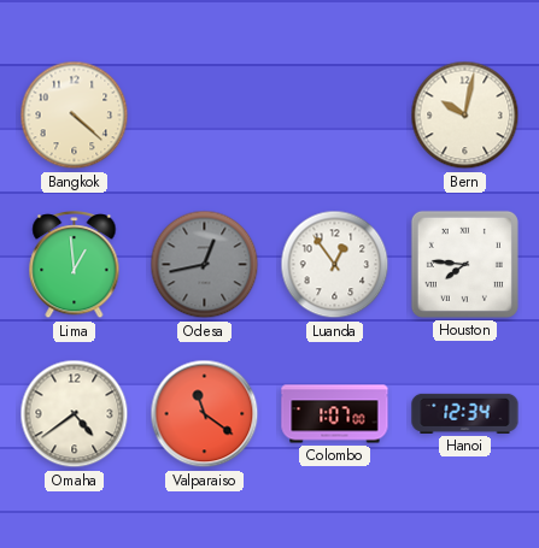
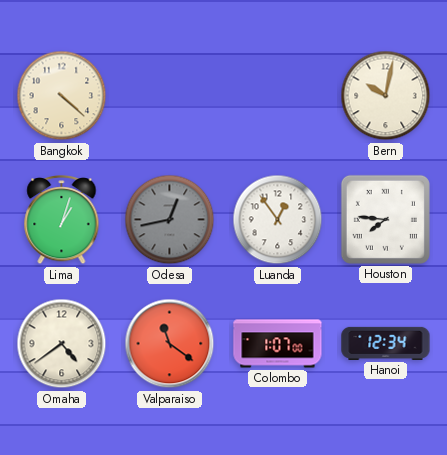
Lima: 12:59 -> 1:03 (62, 220)
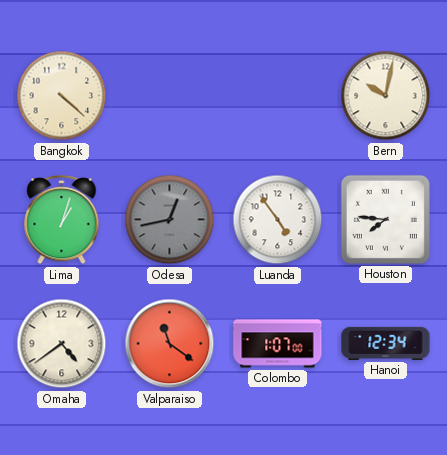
Luanda: 12:54 -> 4:54 (278, 220)
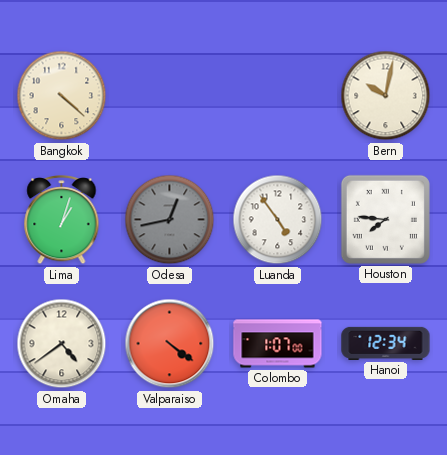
Valparaiso: 11:21 -> 4:21 (170, 344)
